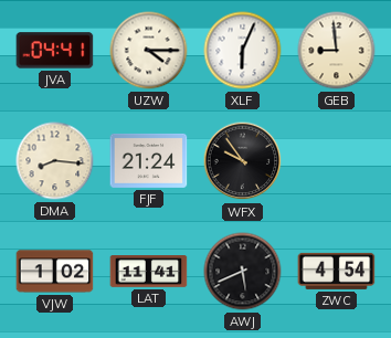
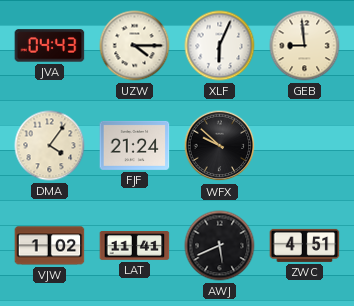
JVA: 04:41 -> 04:43 (50, 46)
DMA: 8:16 -> 4:06 (50, 146)
WFX: 9:54 -> 9:52 (220, 146)
ZWC: 4:54 -> 4:51 (305, 245)
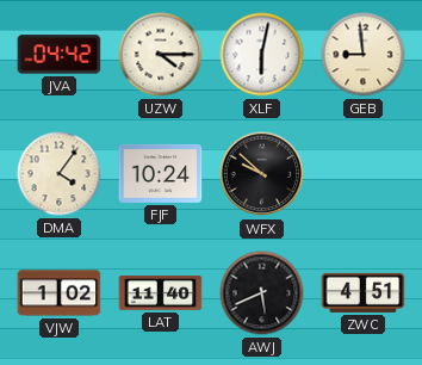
JVA: 04:43 -> 04:42 (60, 55)
XLF: 6:04 -> 6:02 (262, 55)
FJF: 21:24 -> 10:24 (161, 173)
LAT: 11:41 -> 11:40 (161, 293)
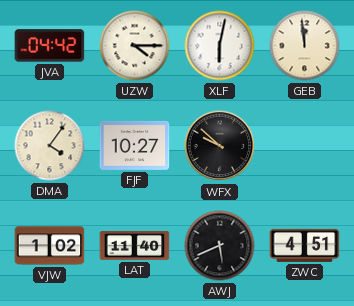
GEB: 8:59 -> 11:59 (305, 46)
FJF: 10:24 -> 10:27 (135, 145)
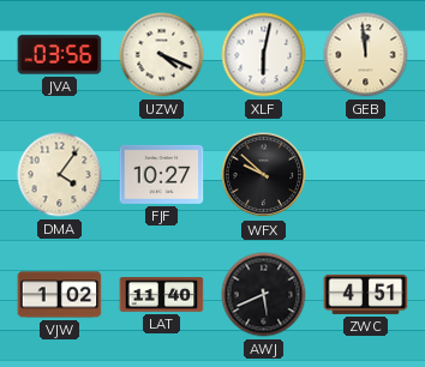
JVA: 04:42 -> 03:56 (60, 55)
UZW: 4:15 -> 4:19 (162, 55)
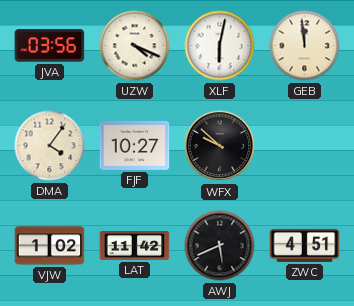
LAT: 11:40 -> 11:42 (135, 246)
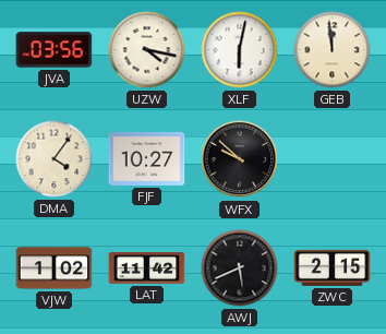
UZW: 4:19 -> 4:17 (147, 50)
ZWC: 4:51 -> 2:15 (333, 267)
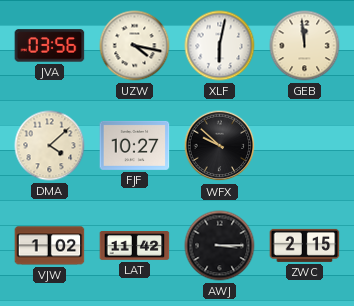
DMA: 4:06 -> 4:08 (50, 146)
AWJ: 5:41 -> 3:15 (220, 246)
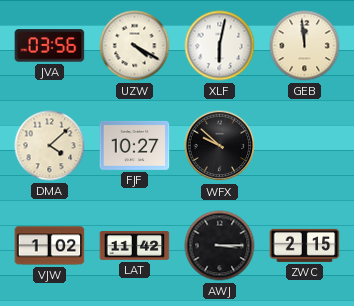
UZW: 4:17 -> 4:20 (135, 46)
